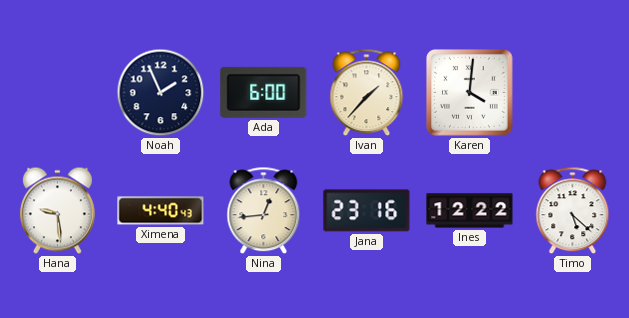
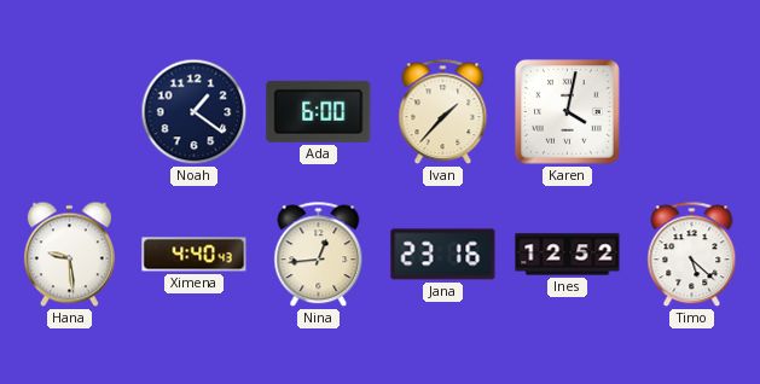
Noah: 1:56 -> 1:21 (195, 112)
Karen: 4:01 -> 4:02 (568, 112)
Ines: 12:22 -> 12:52 (568, 255)
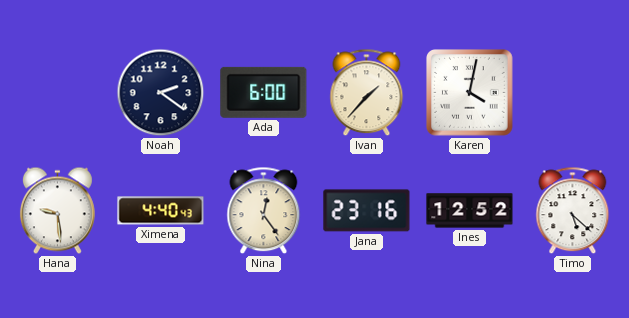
Noah: 1:21 -> 2:21 (161, 93)
Nina: 12:44 -> 12:24 (264, 211)
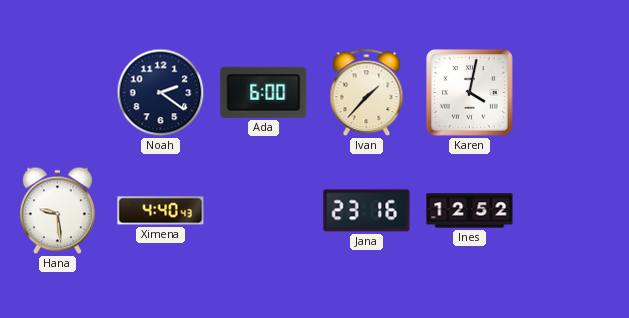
Nina: 12:24 -> none (264, 211)
Timo: 5:22 -> none (573, 211)
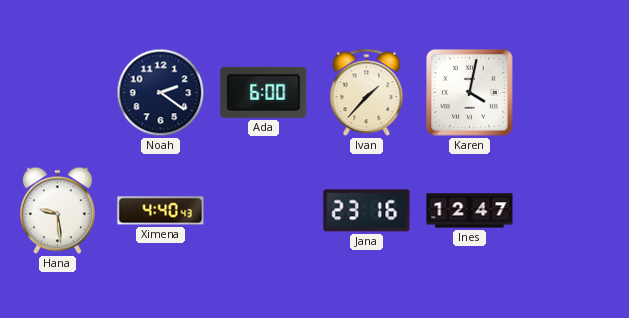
Ines: 12:52 -> 12:47 (470, 211)
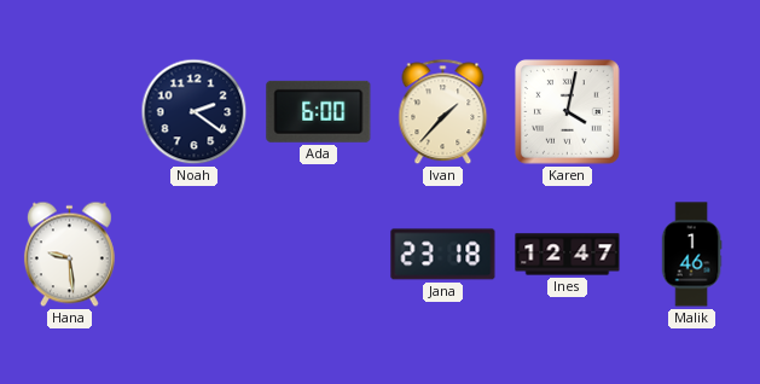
Ximena: 4:40 -> none (161, 211)
Jana: 23:16 -> 23:18 (443, 255)
Malik: none -> 1:46 (691, 255)
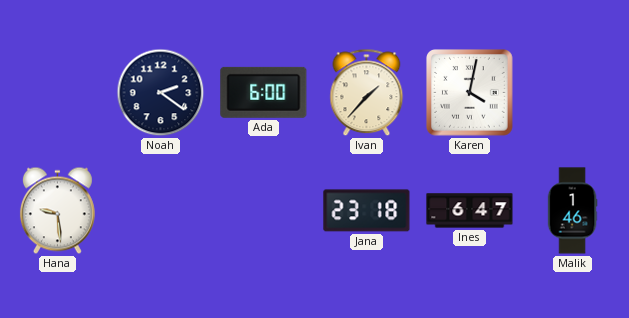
Ines: 12:47 -> 6:47 (470, 211)
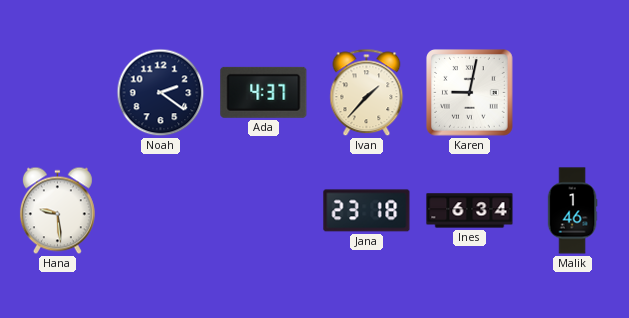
Ada: 6:00 -> 4:37 (264, 92)
Karen: 4:02 -> 9:02 (470, 93)
Ines: 6:47 -> 6:34 (470, 211)
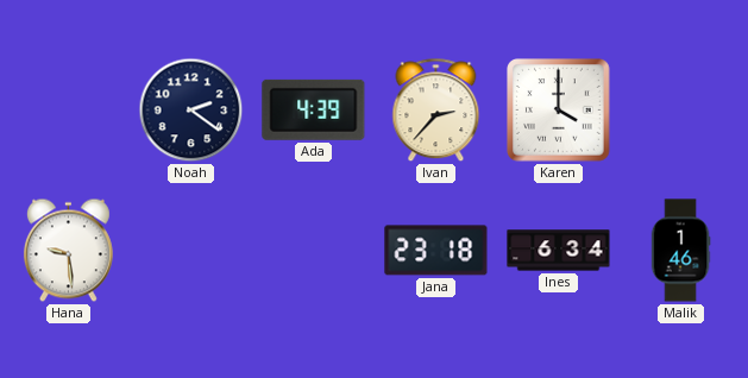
Ada: 4:37 -> 4:39 (314, 109)
Ivan: 1:37 -> 2:37 (436, 111)
Karen: 9:02 -> 4:00 (559, 111)
